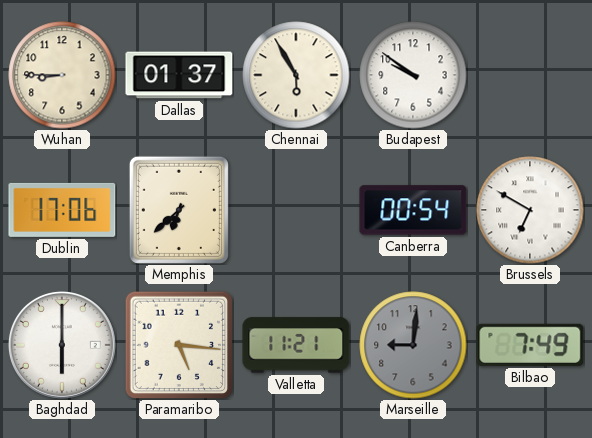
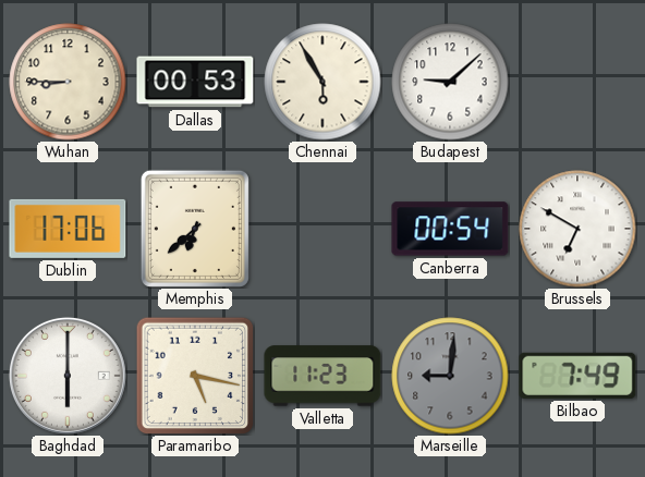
Dallas: 01:37 -> 00:53 (195, 82)
Budapest: 9:51 -> 9:08 (450, 82)
Paramaribo: 5:16 -> 5:17 (195, 376)
Valletta: 11:21 -> 11:23 (322, 376)
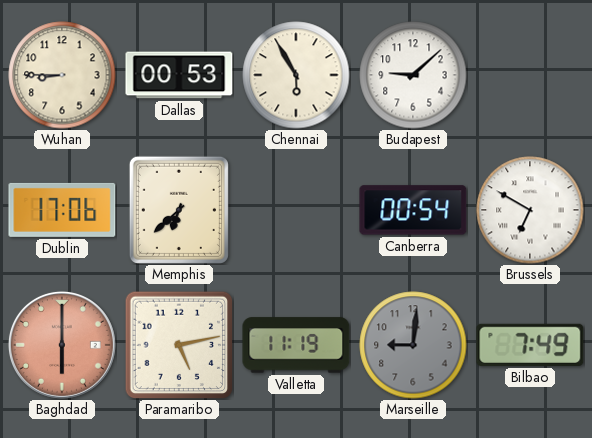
Baghdad dial: white -> salmon (62, 345)
Paramaribo: 5:17 -> 5:13 (179, 345)
Valletta: 11:23 -> 11:19 (296, 345)
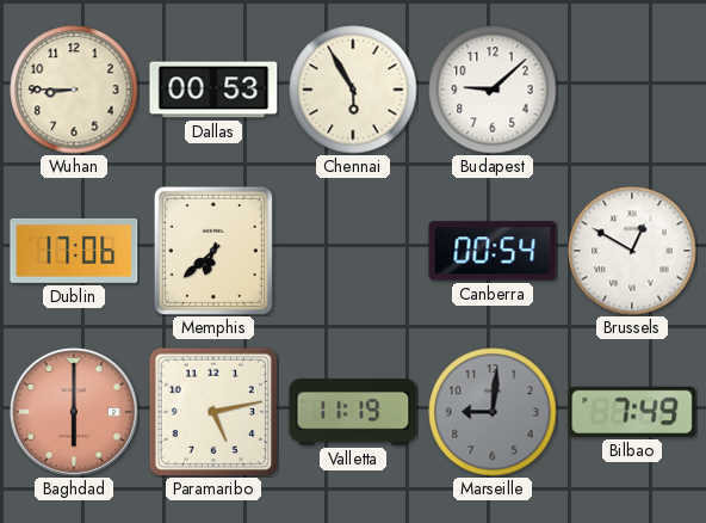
Brussels: 6:50 -> 12:50 (632, 251)
